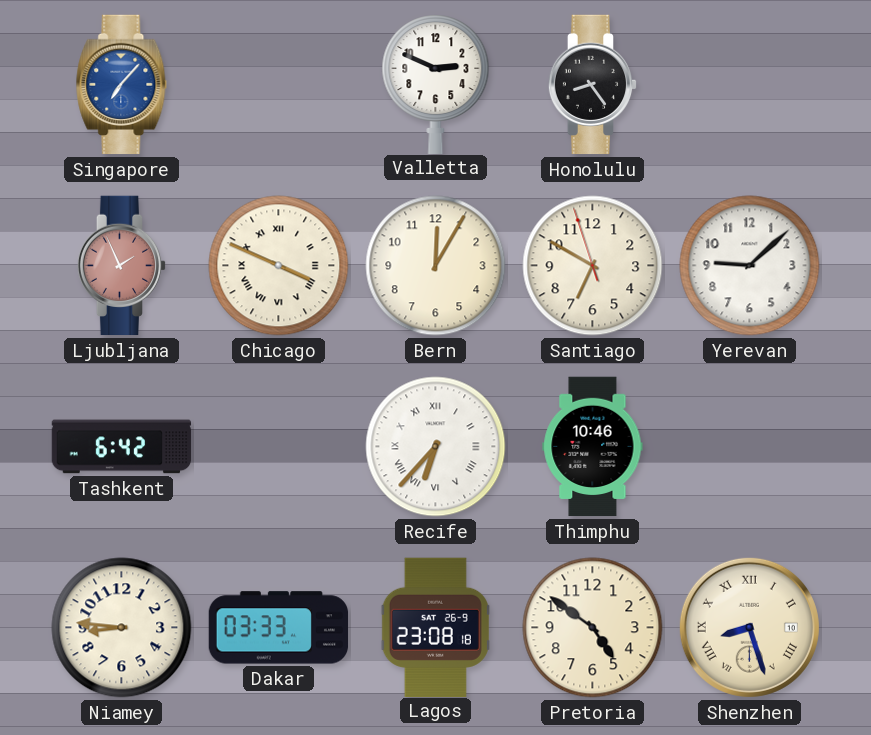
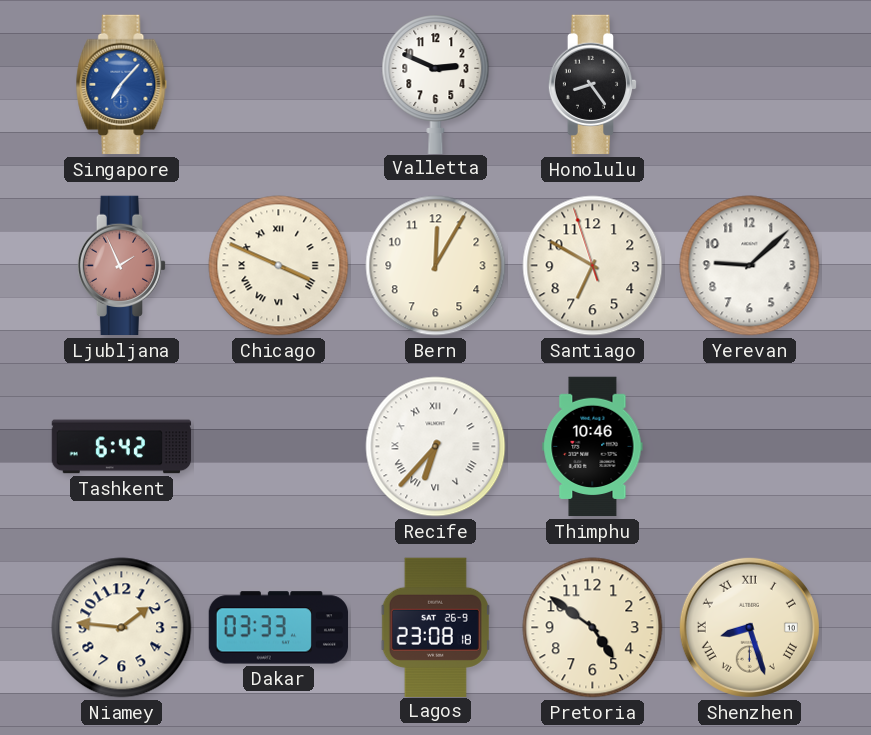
Niamey: 8:46 -> 1:46 (122, 628)
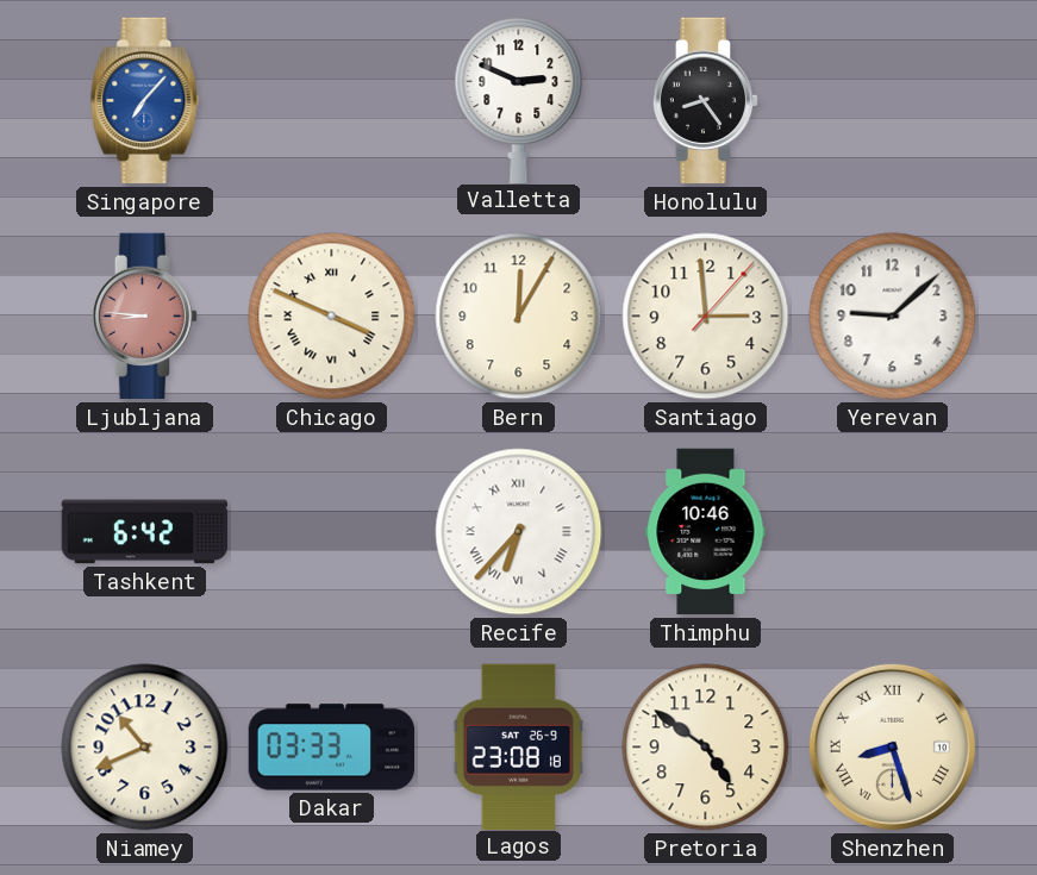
Ljubljana: 1:56 -> 8:46 (145, 317)
Santiago: 6:49 -> 2:59 (706, 317)
Niamey: 1:46 -> 10:41 (145, 748)
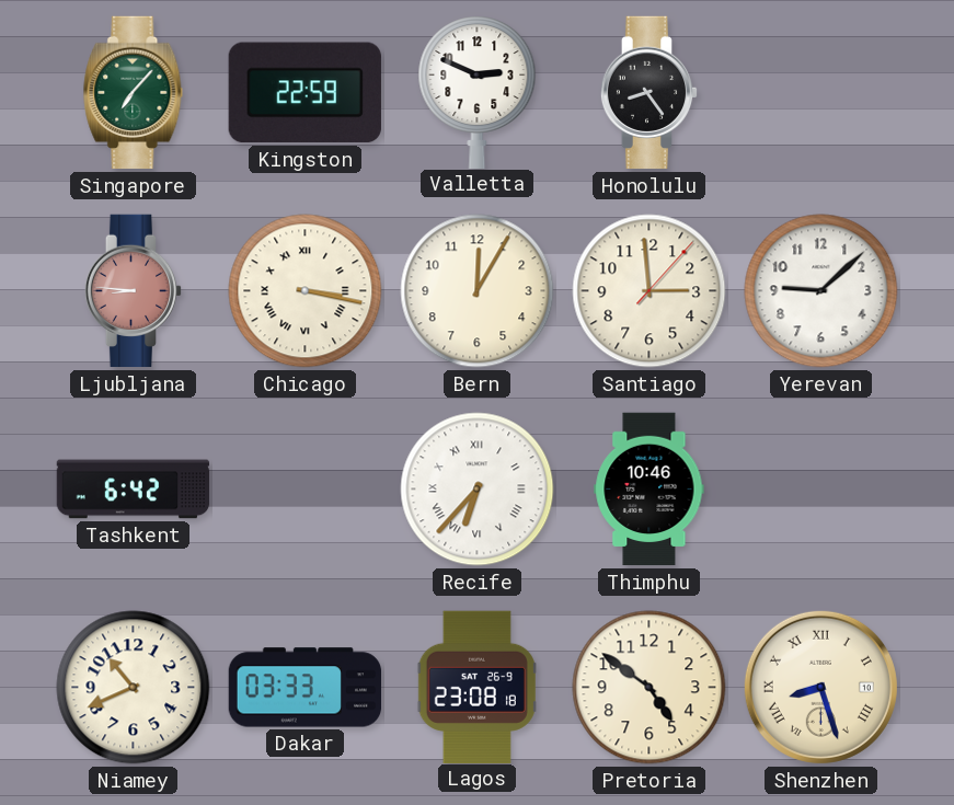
Singapore dial: blue -> green (134, 93)
Kingston: none -> 22:59 (304, 93)
Chicago: 3:49 -> 3:17 (306, 291)
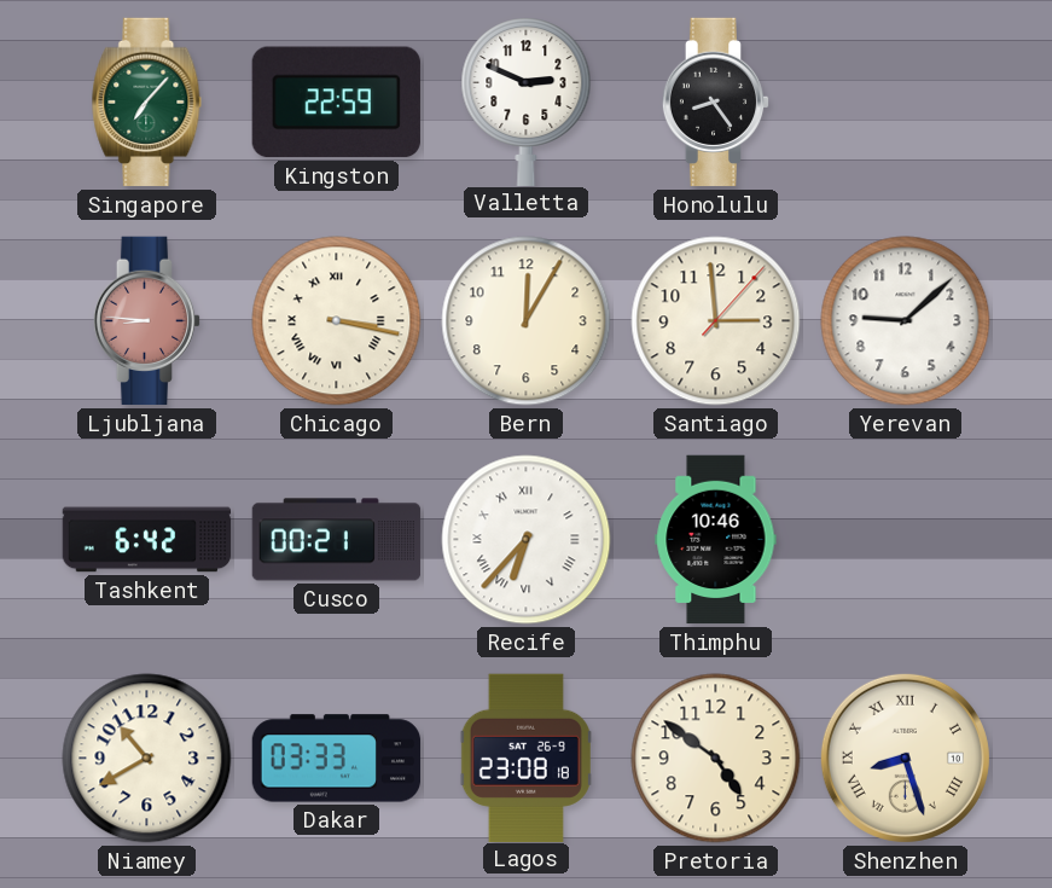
Cusco: none -> 00:21 (337, 540)
Niamey: 10:41 -> 10:40 (147, 759)
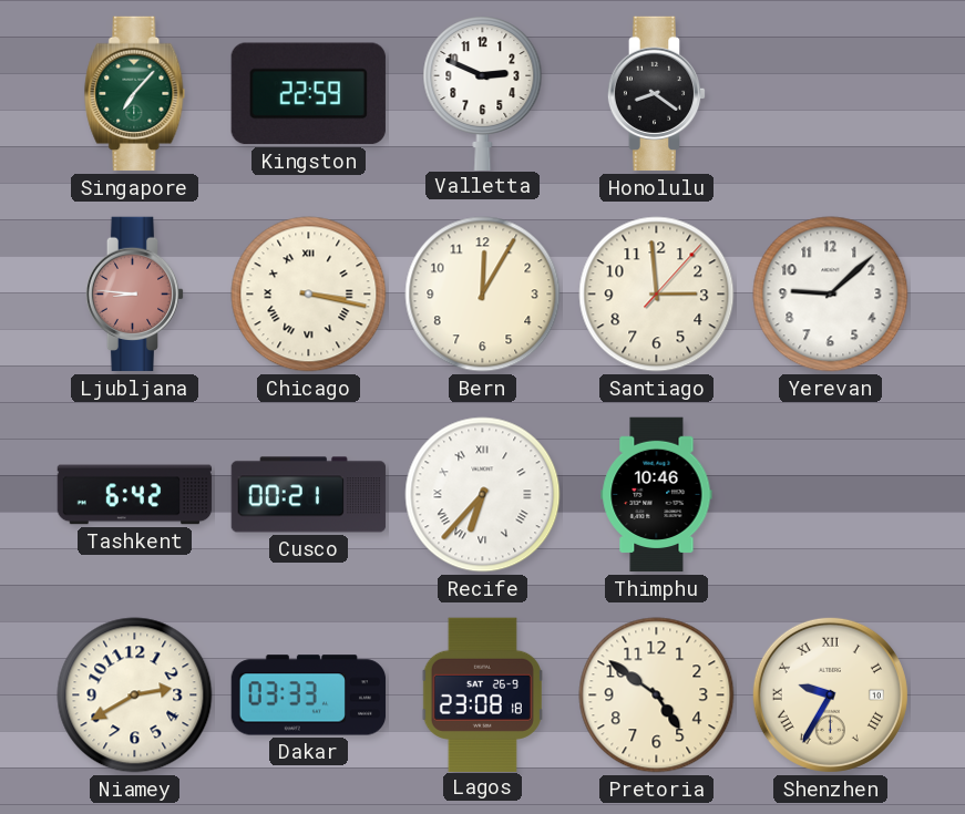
Honolulu: 8:24 -> 8:21 (657, 94)
Niamey: 10:40 -> 2:40 (135, 695)
Shenzhen: 8:27 -> 9:35 (830, 694)
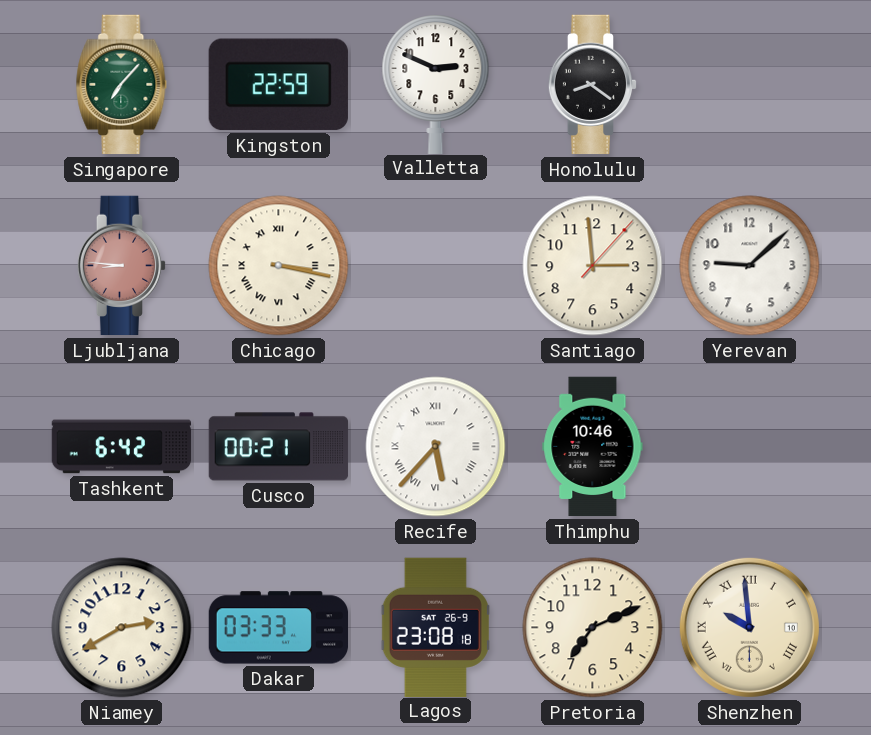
Bern: 12:05 -> none (483, 295)
Recife: 6:37 -> 5:37 (436, 447)
Pretoria: 4:51 -> 7:11 (593, 628)
Shenzhen: 9:35 -> 9:59 (749, 627)
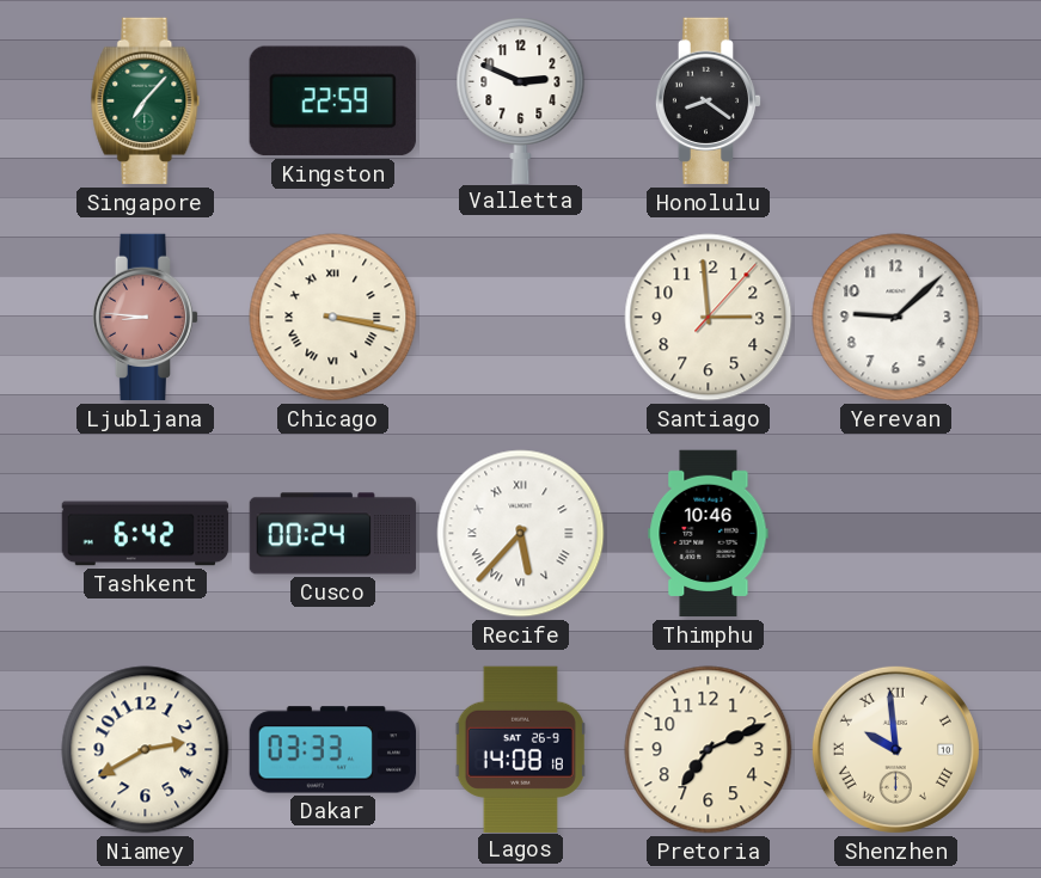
Cusco: 00:21 -> 00:24 (333, 534)
Lagos: 23:08 -> 14:08 (520, 749)
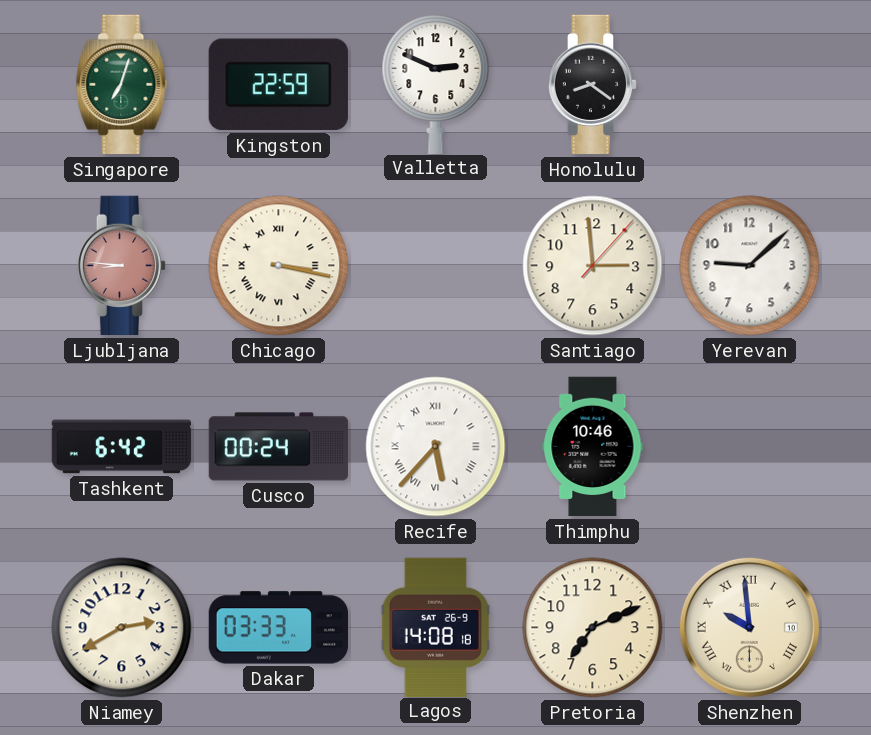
Singapore: 7:07 -> 7:03 (122, 85)
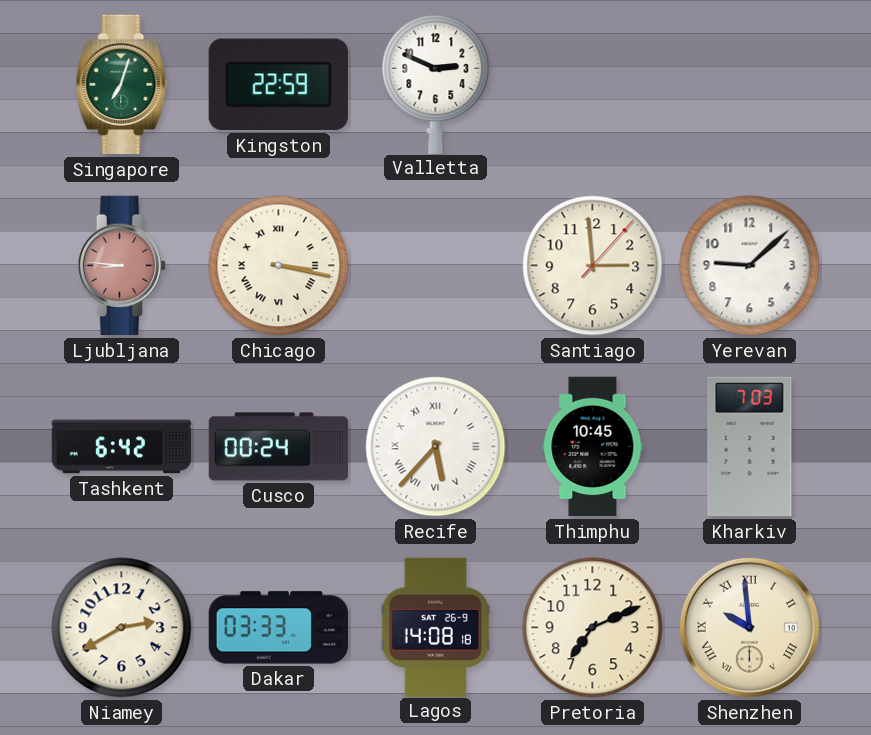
Honolulu: 8:21 -> none (593, 85)
Thimphu: 10:46 -> 10:45 (593, 447)
Kharkiv: none -> 7:03 (750, 447)
